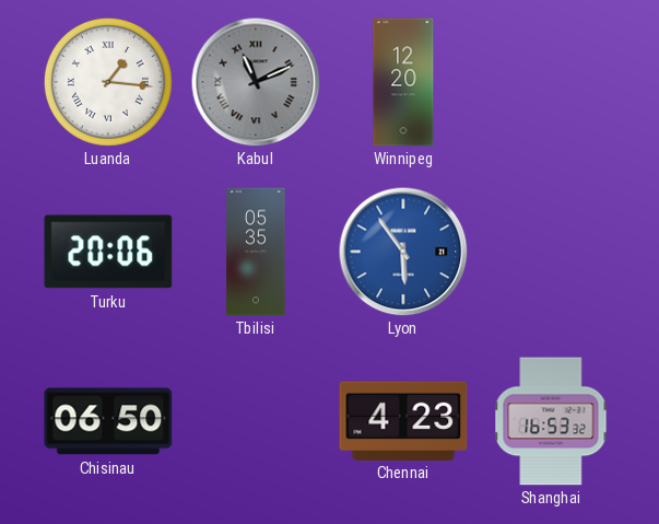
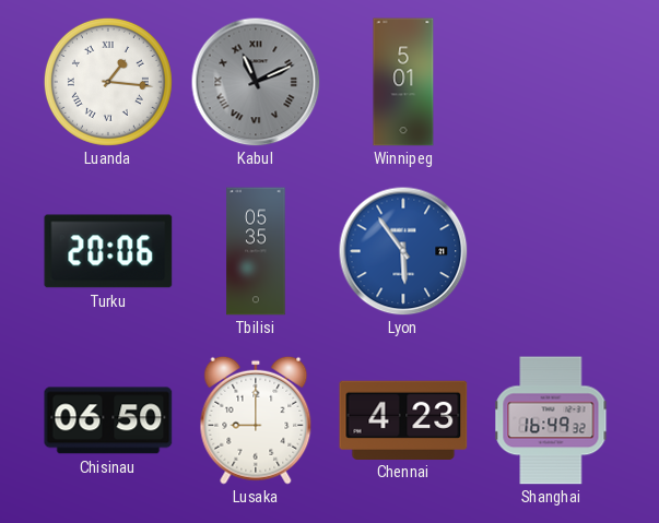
Winnipeg: 12:20 -> 5:01 (403, 82)
Lusaka: none -> 9:00 (256, 420)
Shanghai: 16:53 -> 16:49 (551, 420)
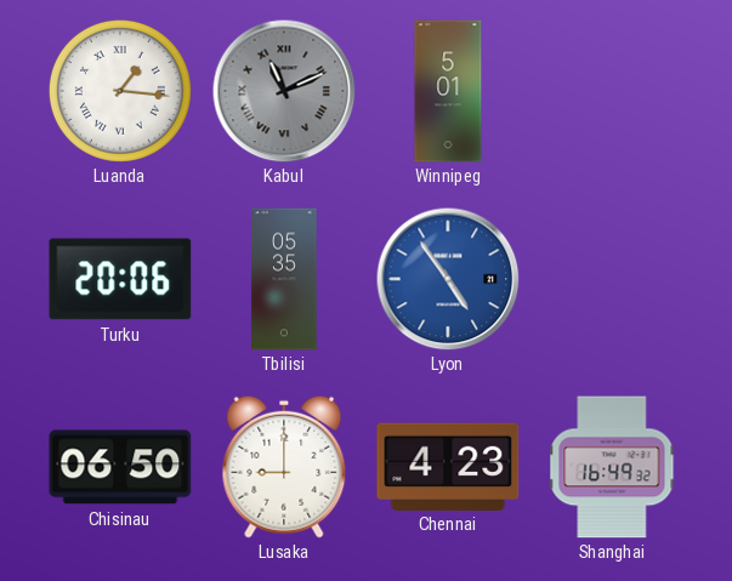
Lyon: 5:54 -> 4:54 (448, 279)
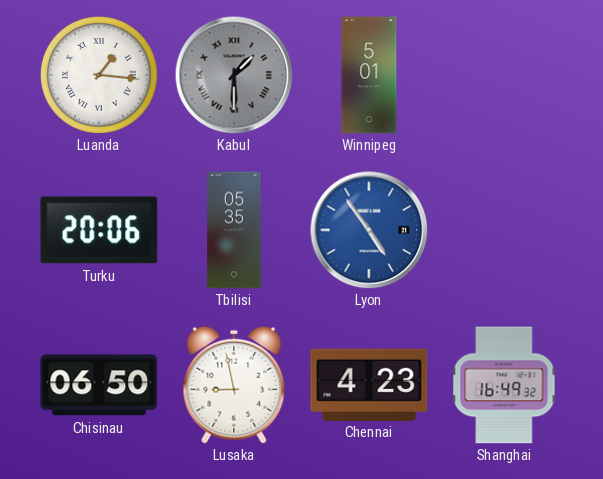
Kabul: 11:11 -> 1:30 (234, 75)
Lusaka: 9:00 -> 8:58 (234, 385)
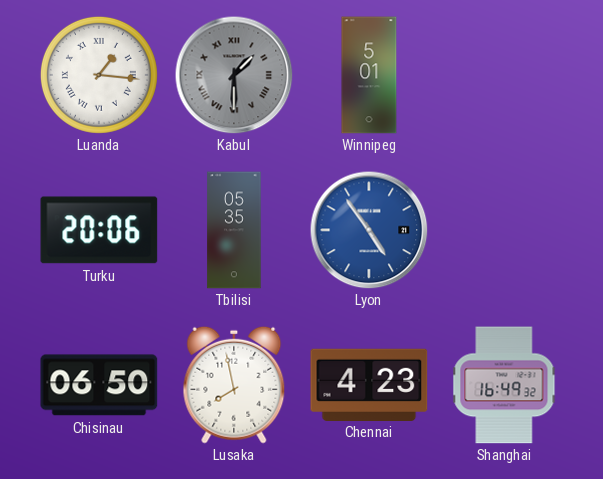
Lusaka: 8:58 -> 7:58 (234, 385)
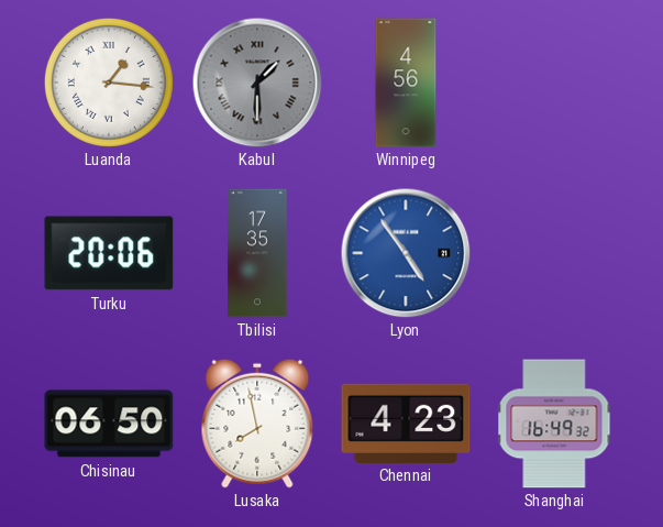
Winnipeg: 5:01 -> 4:56 (406, 83)
Tbilisi: 05:35 -> 17:35 (257, 253)
